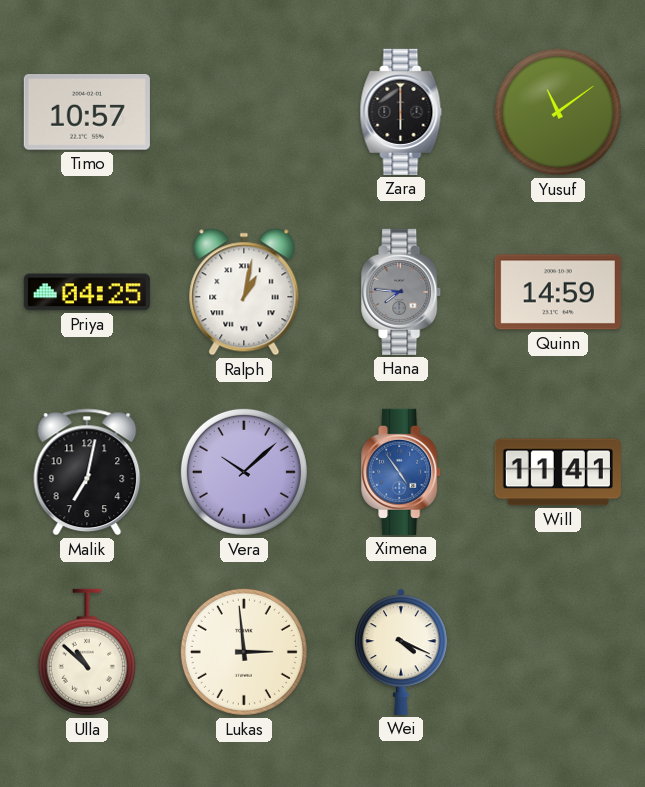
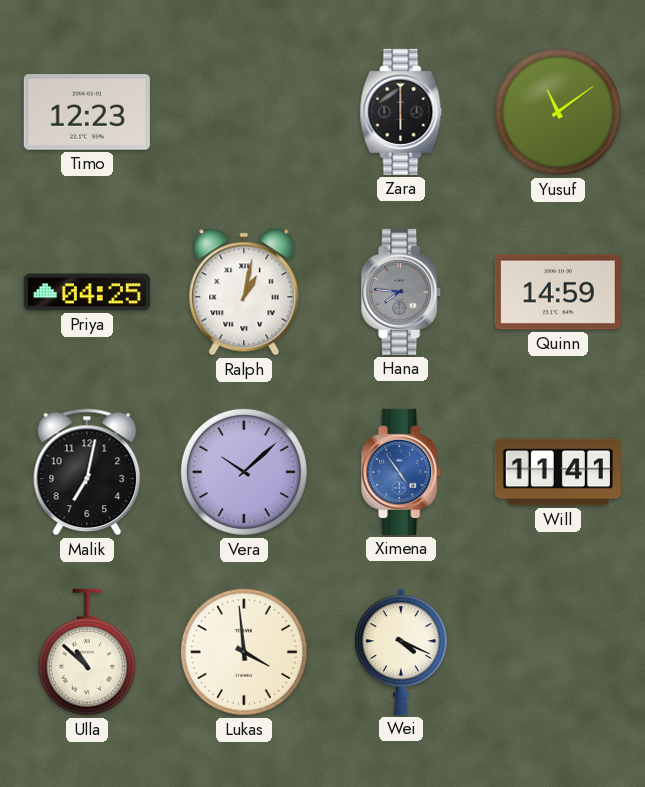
Timo: 10:57 -> 12:23 (87, 113)
Lukas: 2:59 -> 3:59 (244, 652)
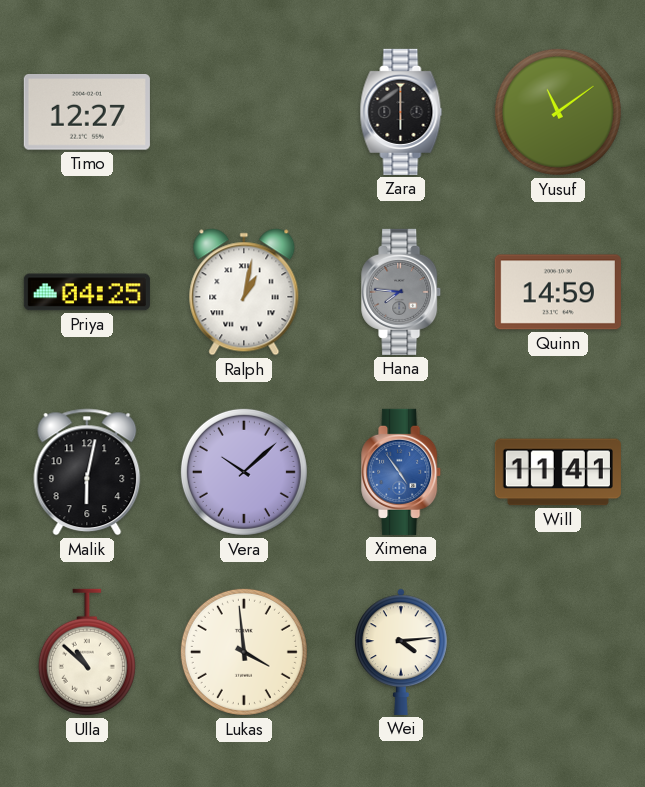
Timo: 12:23 -> 12:27 (87, 113)
Malik: 7:02 -> 6:02 (87, 472)
Wei: 4:19 -> 4:14 (402, 652)
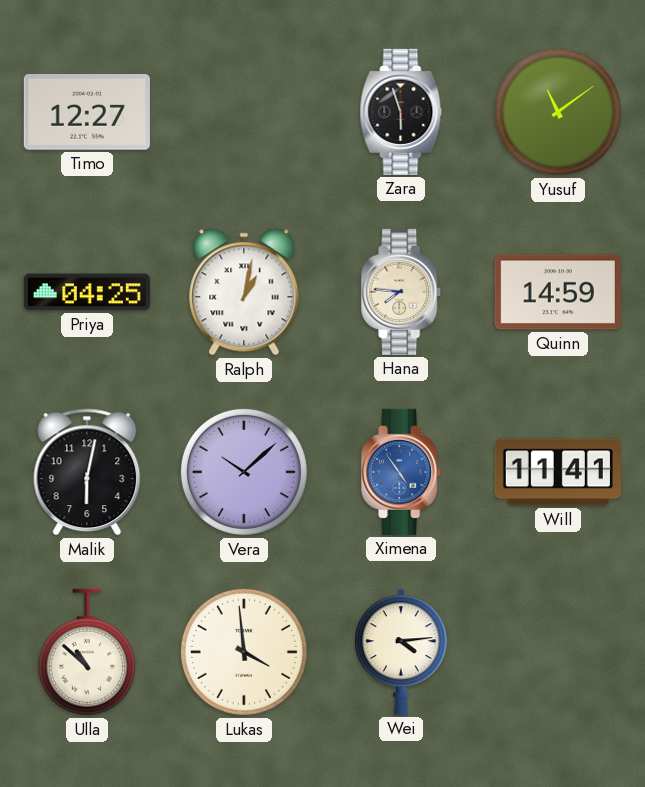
Zara: 6:00 -> 5:57 (401, 112)
Hana dial: grey -> cream (402, 292)
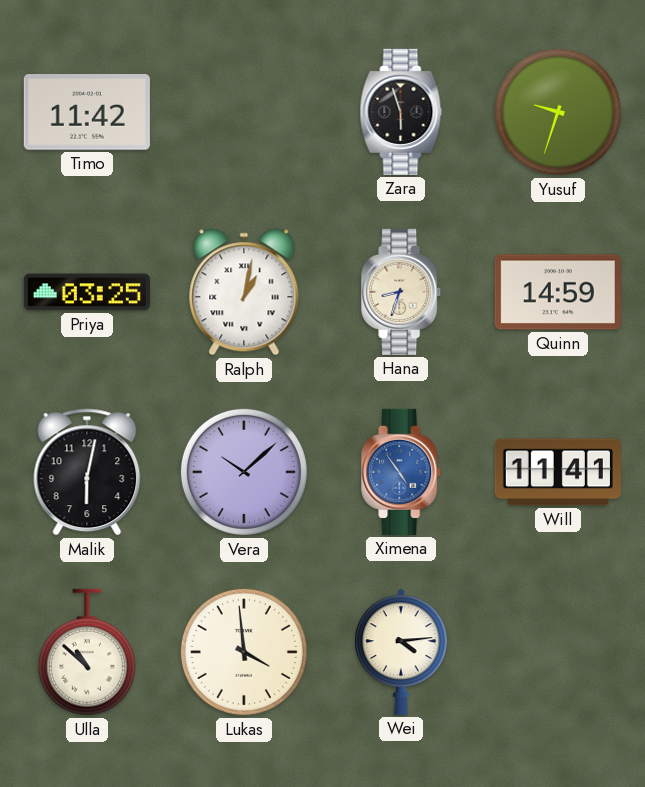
Timo: 12:27 -> 11:42 (87, 113)
Yusuf: 11:09 -> 9:33 (558, 112)
Priya: 04:25 -> 03:25 (87, 292)
Hana: 7:46 -> 8:33 (402, 292)
